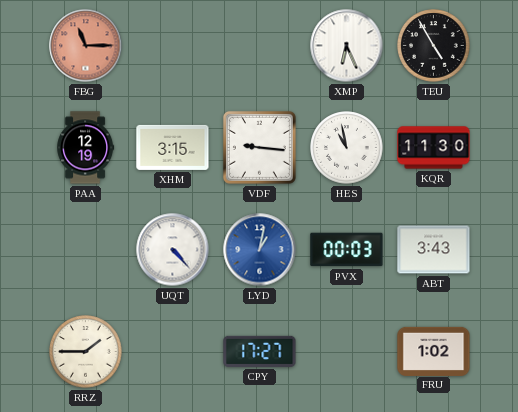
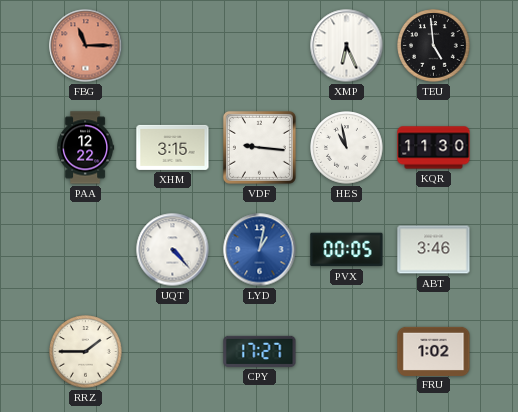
TEU: 4:55 -> 4:59 (434, 46)
PAA: 12:19 -> 12:22 (86, 148)
PVX: 00:03 -> 00:05 (347, 250)
ABT: 3:43 -> 3:46 (434, 250)
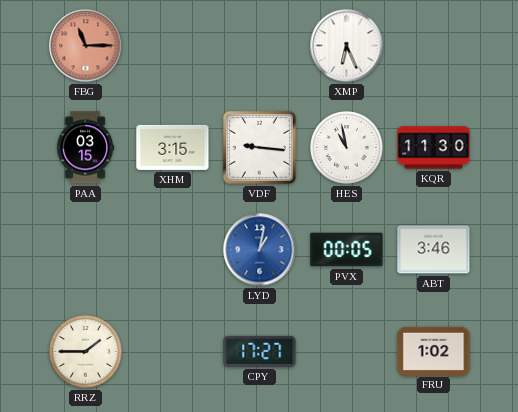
TEU: 4:59 -> none (434, 46)
PAA: 12:22 -> 03:15 (86, 148)
UQT: 4:23 -> none (173, 250)
